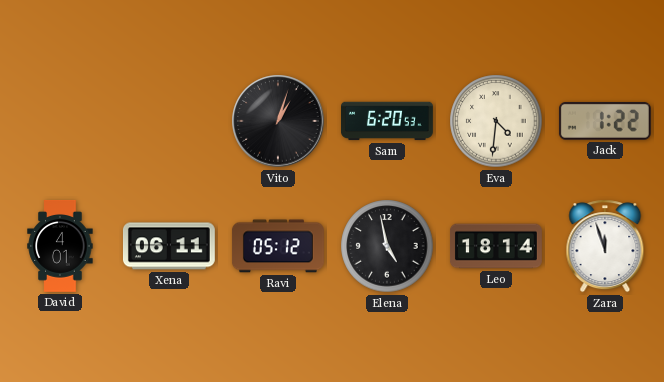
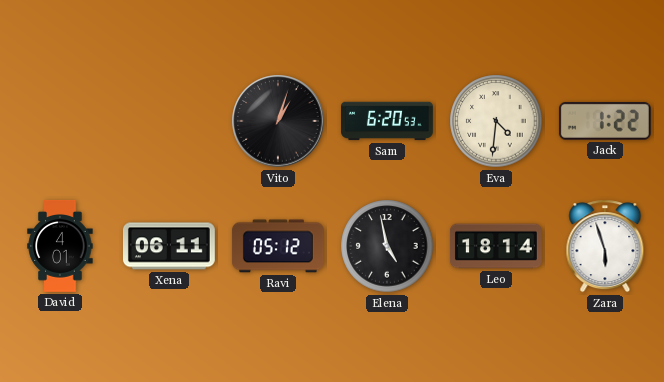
Zara: 11:57 -> 5:57 (605, 246)
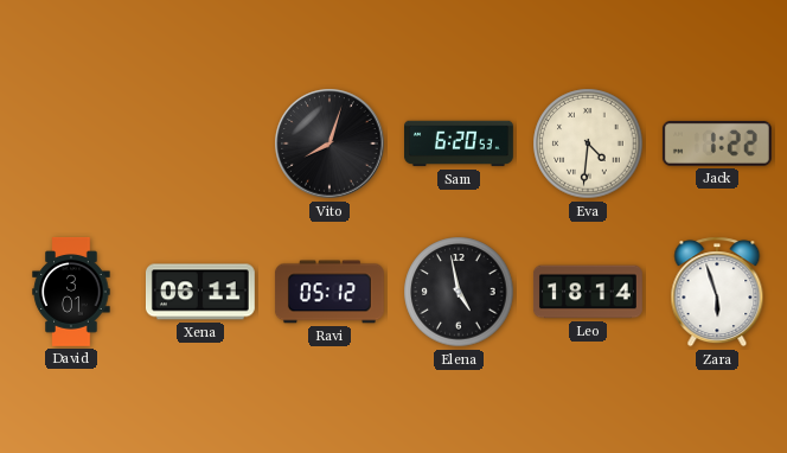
Vito: 1:03 -> 8:03 (329, 143)
David: 4:01 -> 3:01 (71, 293)
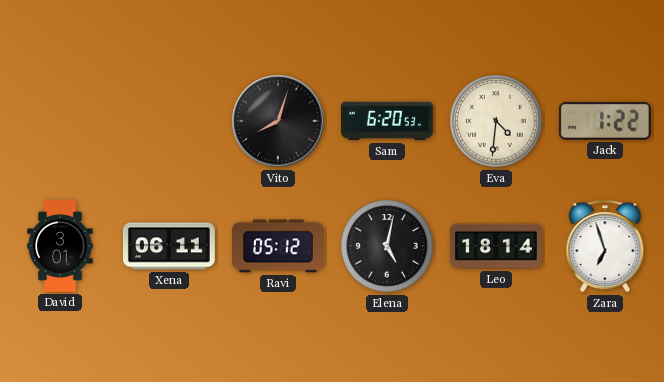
Elena: 4:58 -> 5:02 (387, 246)
Zara: 5:57 -> 6:57 (605, 246)
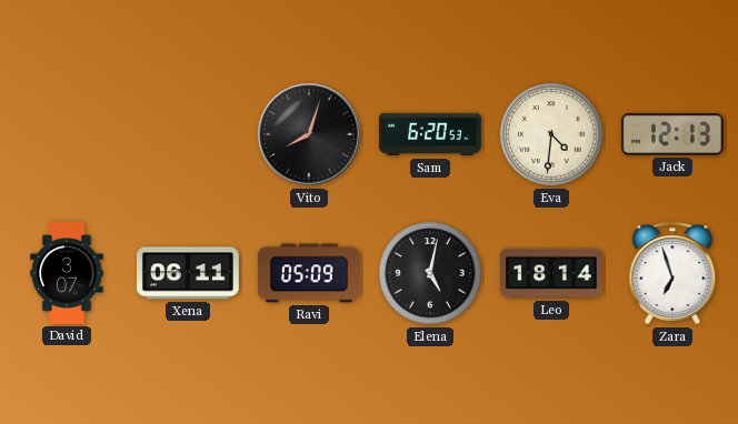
Jack: 1:22 -> 12:13 (672, 134)
David: 3:01 -> 3:07 (67, 274)
Ravi: 05:12 -> 05:09 (309, 273)
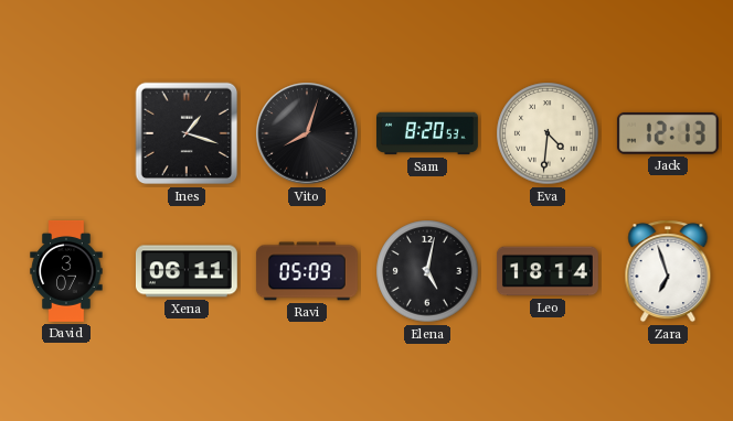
Ines: none -> 1:18 (187, 133)
Sam: 6:20 -> 8:20 (428, 133)
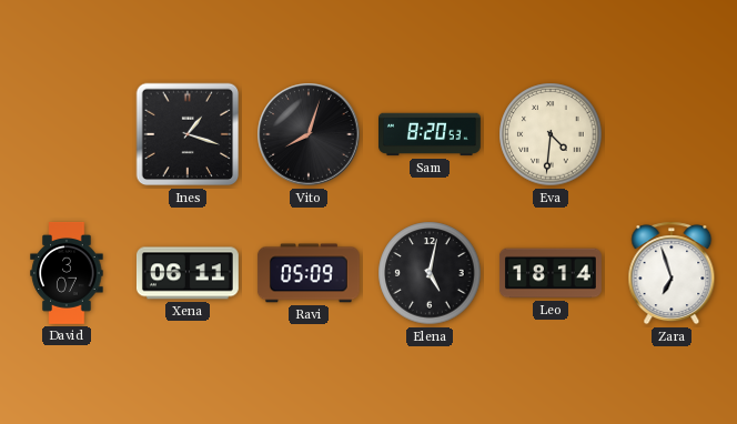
Jack: 12:13 -> none (668, 133)
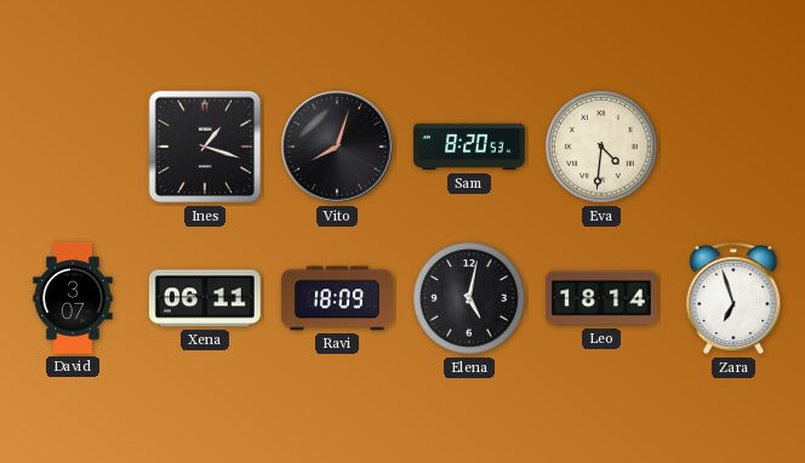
Ravi: 05:09 -> 18:09 (337, 298)
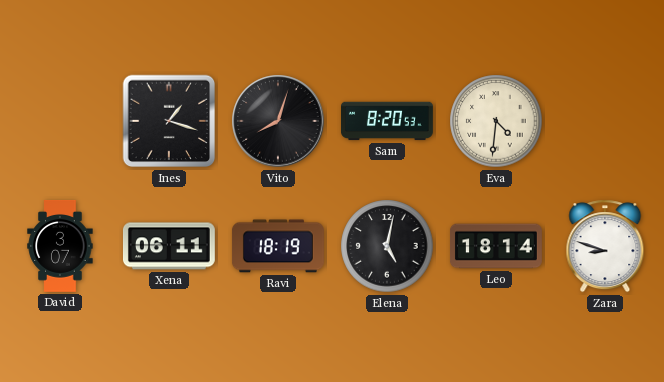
Ravi: 18:09 -> 18:19 (278, 246)
Zara: 6:57 -> 8:48 (605, 246)
